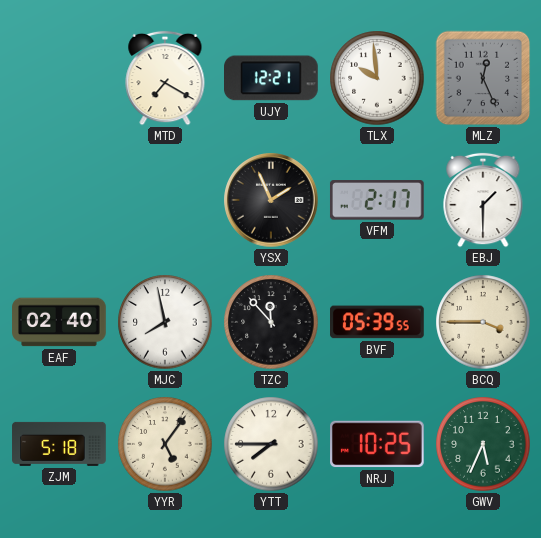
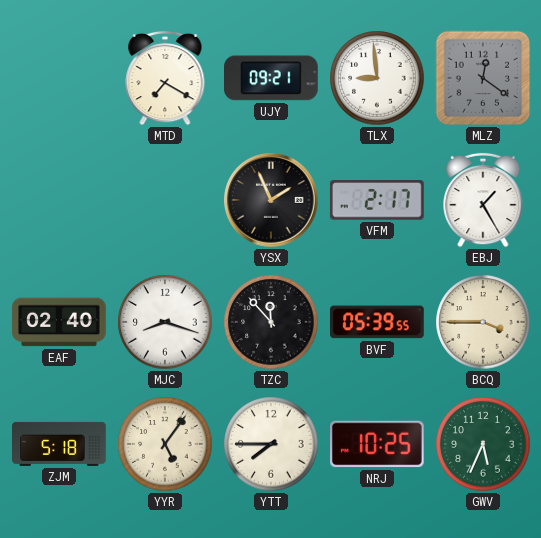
UJY: 12:21 -> 09:21 (272, 78)
TLX: 9:59 -> 8:59 (377, 78)
MLZ: 12:26 -> 12:21 (483, 78)
EBJ: 1:30 -> 1:25 (483, 200)
MJC: 7:58 -> 8:18 (165, 322)
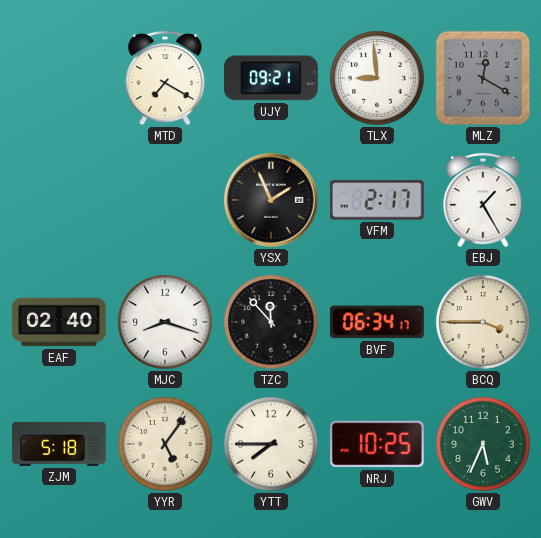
MLZ: 12:21 -> 12:20 (483, 78)
BVF: 05:39 -> 06:34 (378, 322)
